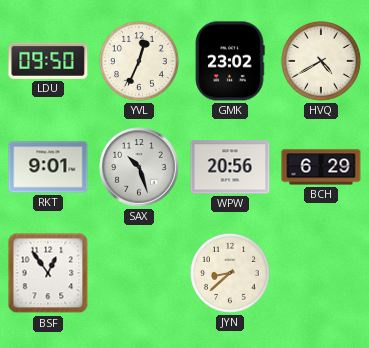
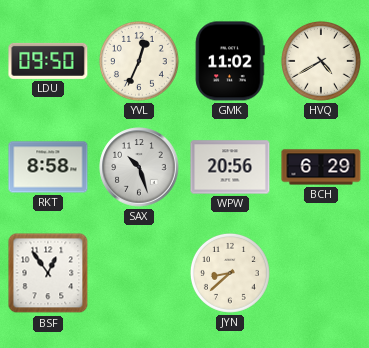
GMK: 23:02 -> 11:02 (230, 61)
RKT: 9:01 -> 8:58 (48, 167)
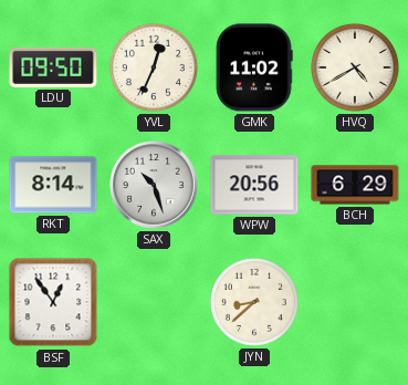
RKT: 8:58 -> 8:14 (53, 185)
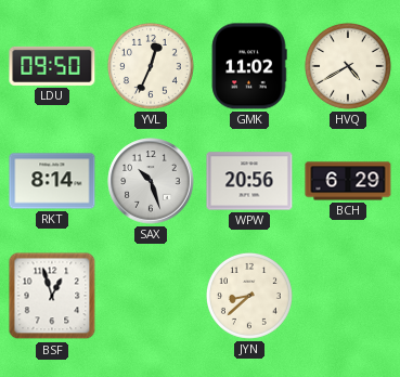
BSF: 12:54 -> 12:57 (52, 296)
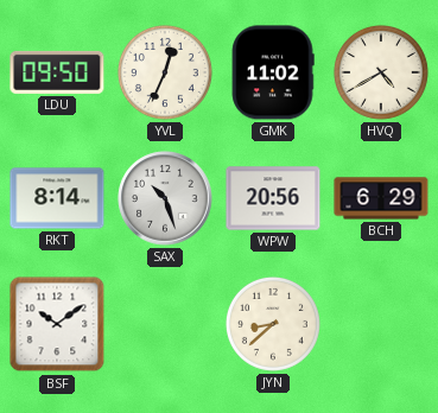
BSF: 12:57 -> 10:09 (57, 324)
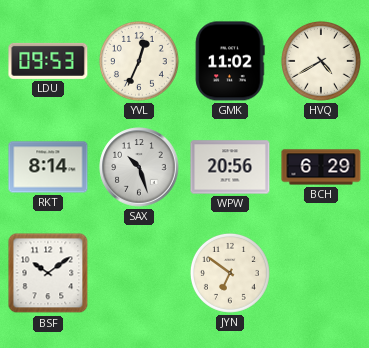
LDU: 09:50 -> 09:53 (48, 61)
JYN: 8:38 -> 6:51 (230, 273)
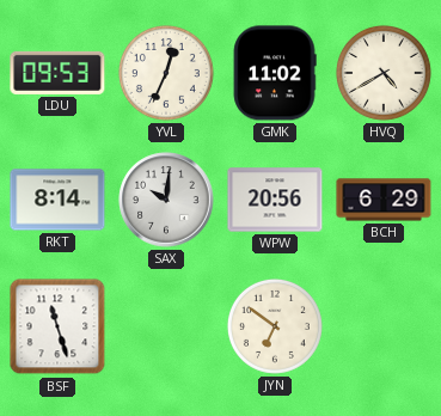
SAX: 10:27 -> 10:01 (166, 200)
BSF: 10:09 -> 11:27 (57, 326)
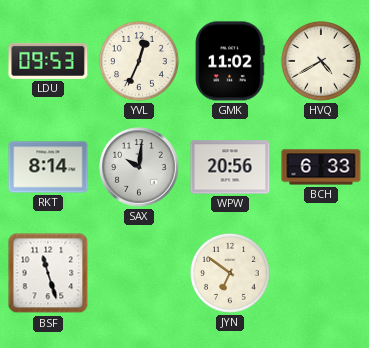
BCH: 6:29 -> 6:33 (321, 167)
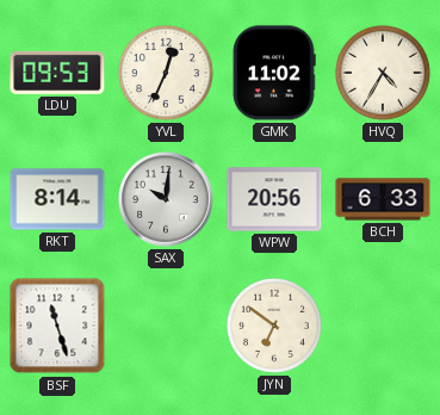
HVQ: 4:40 -> 4:35 (383, 73)
